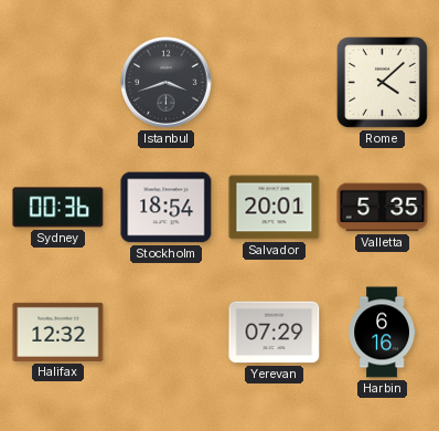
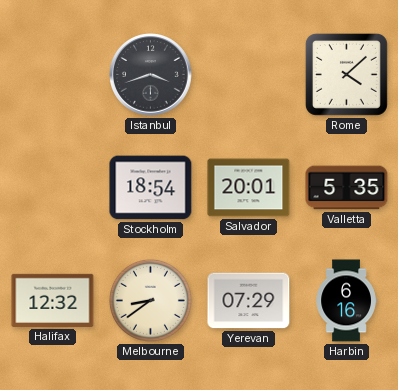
Sydney: 00:36 -> none (58, 208)
Melbourne: none -> 8:39 (150, 300)
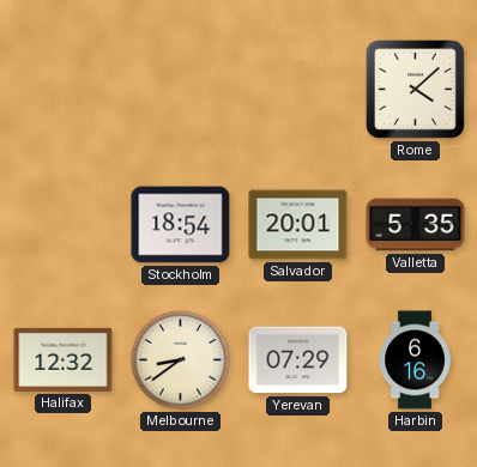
Istanbul: 3:42 -> none (151, 75)
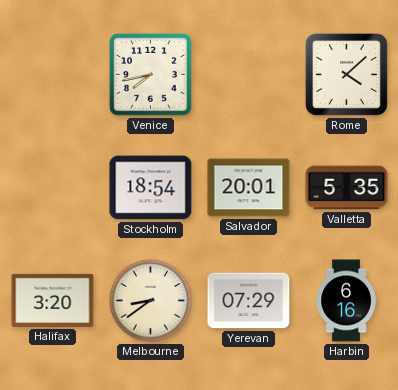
Venice: none -> 7:43 (151, 75)
Halifax: 12:32 -> 3:20 (53, 300)
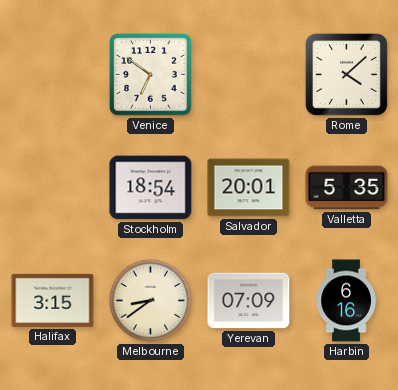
Venice: 7:43 -> 6:51 (151, 75)
Halifax: 3:20 -> 3:15 (53, 300)
Yerevan: 07:29 -> 07:09 (249, 301)
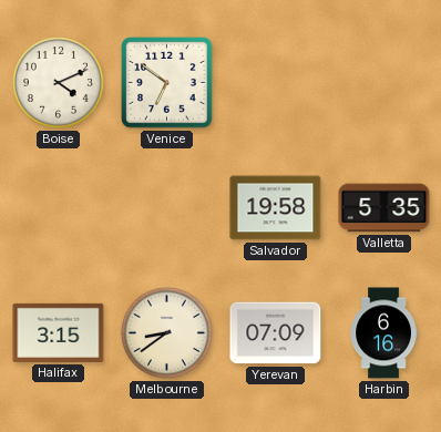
Boise: none -> 4:11 (58, 82)
Rome: 4:08 -> none (346, 74)
Stockholm: 18:54 -> none (151, 188)
Salvador: 20:01 -> 19:58 (276, 208)
